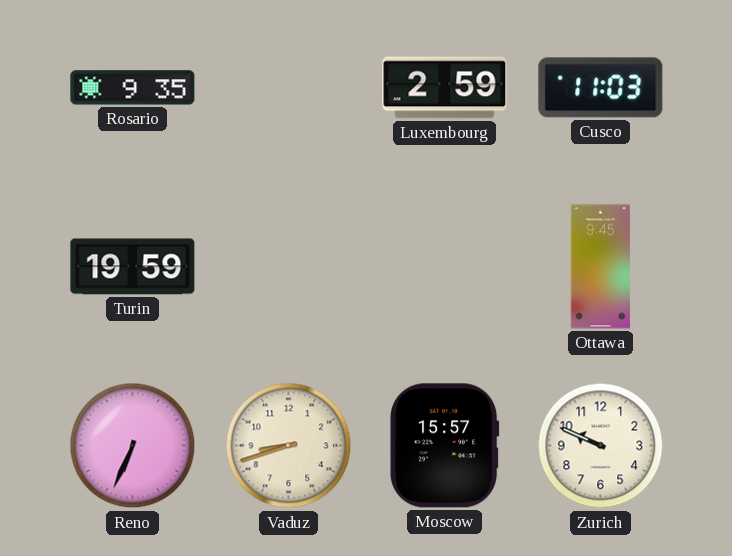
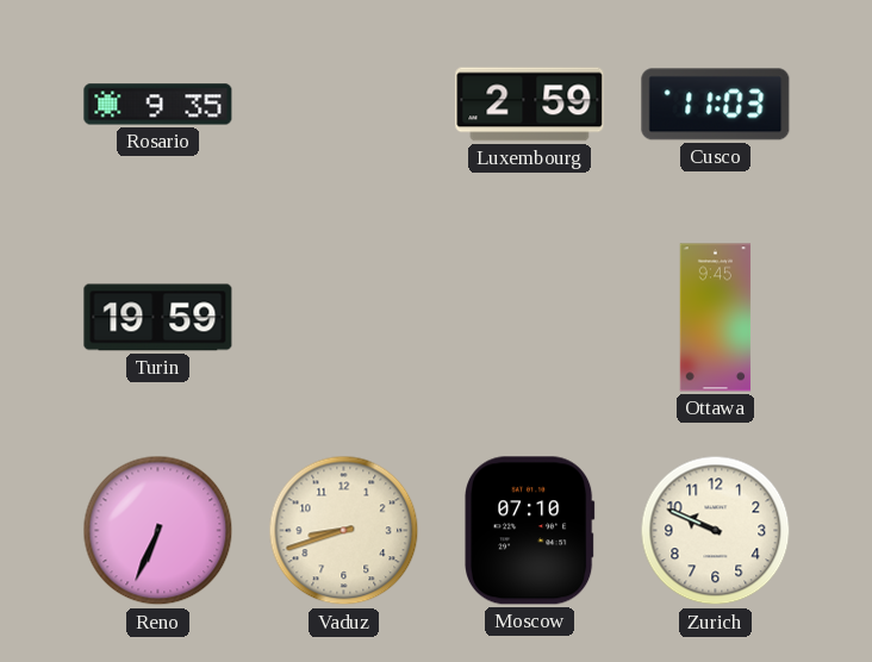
Moscow: 15:57 -> 07:10 (530, 531)
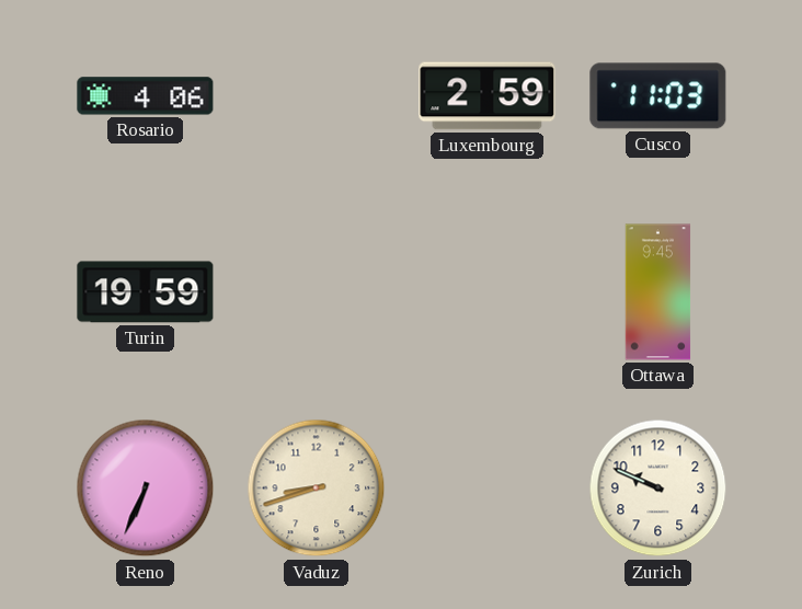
Rosario: 9:35 -> 4:06 (146, 96)
Moscow: 07:10 -> none (530, 531)
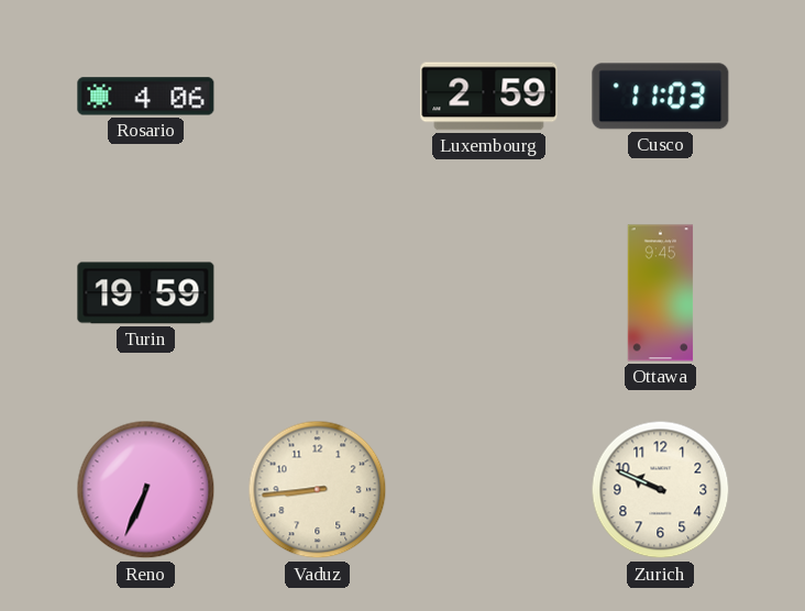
Vaduz: 8:42 -> 8:44 (318, 490)
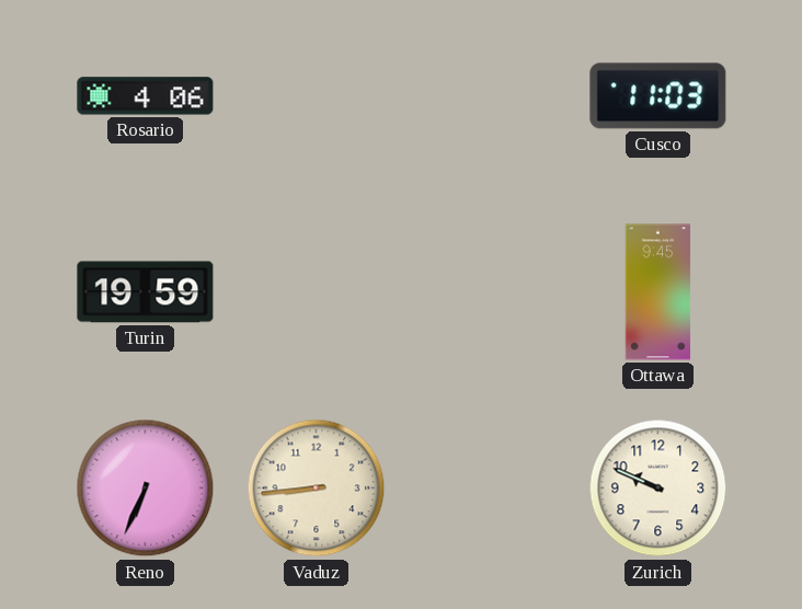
Luxembourg: 2:59 -> none (489, 97)
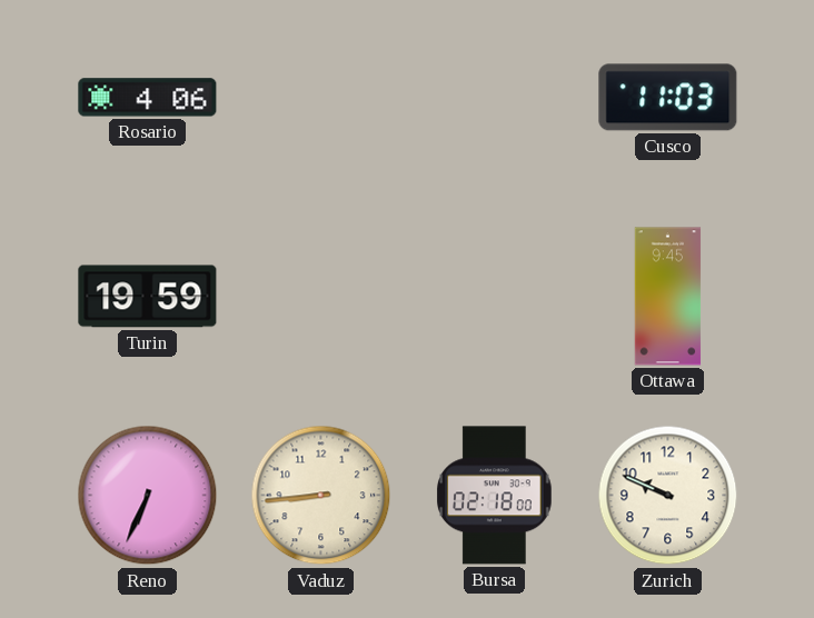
Bursa: none -> 02:18 (495, 496)
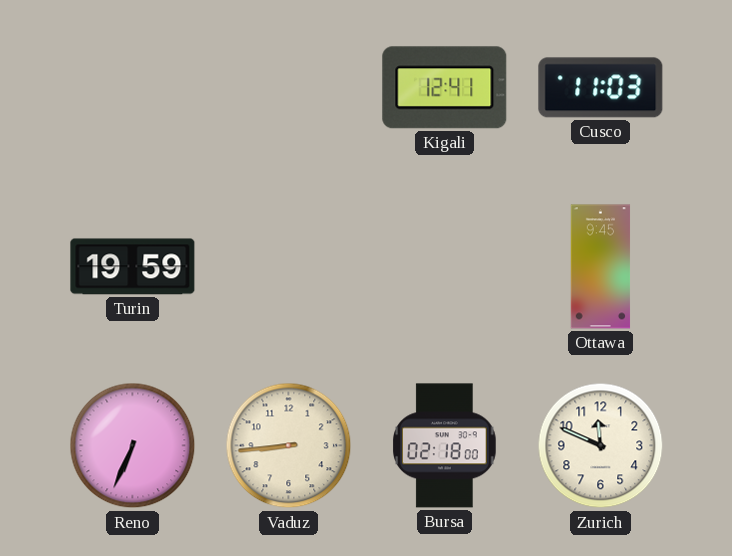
Rosario: 4:06 -> none (148, 98)
Kigali: none -> 12:41 (445, 88)
Zurich: 9:49 -> 11:49 (601, 446)
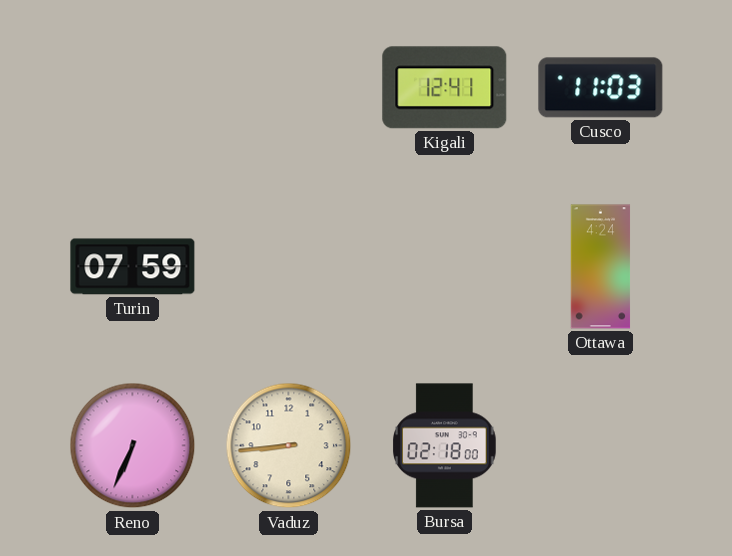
Turin: 19:59 -> 07:59 (133, 267)
Ottawa: 9:45 -> 4:24 (601, 267)
Zurich: 11:49 -> none (601, 446)
